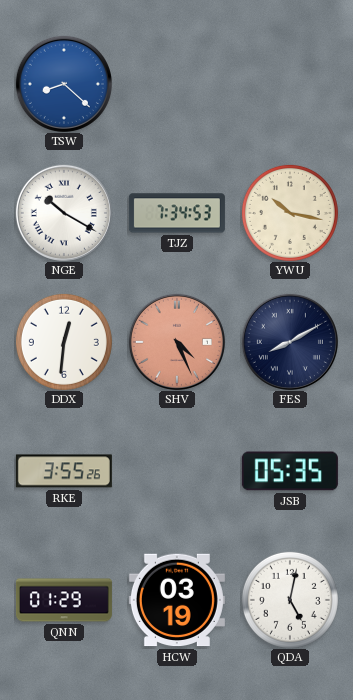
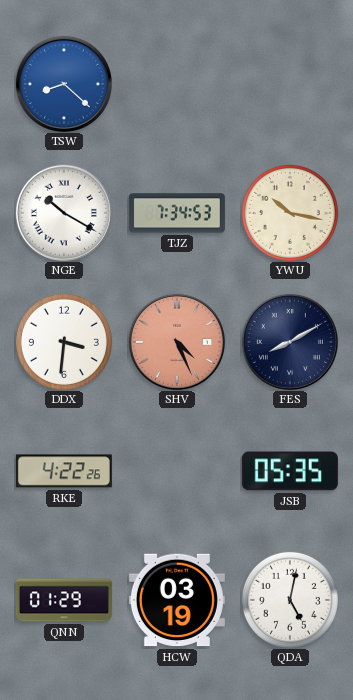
DDX: 12:31 -> 3:31 (64, 342)
RKE: 3:55 -> 4:22 (64, 471)
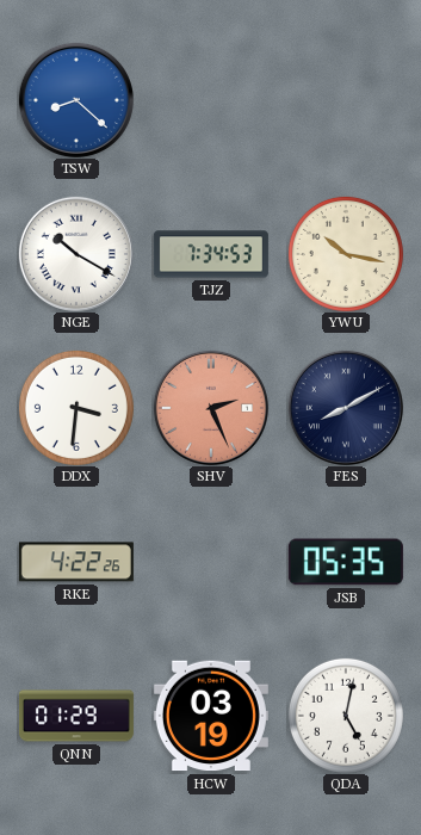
SHV: 4:26 -> 2:26 (211, 408)
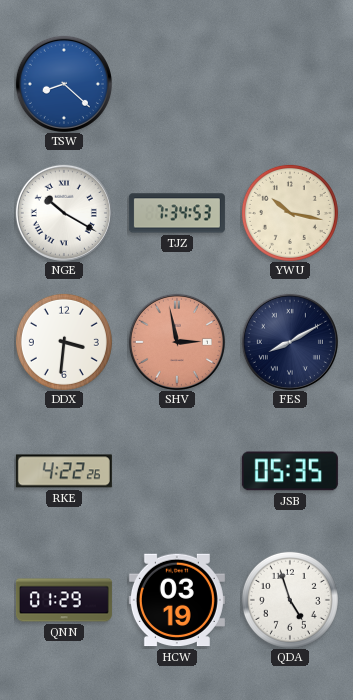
SHV: 2:26 -> 2:58 (177, 342)
QDA: 5:02 -> 4:57 (290, 600)
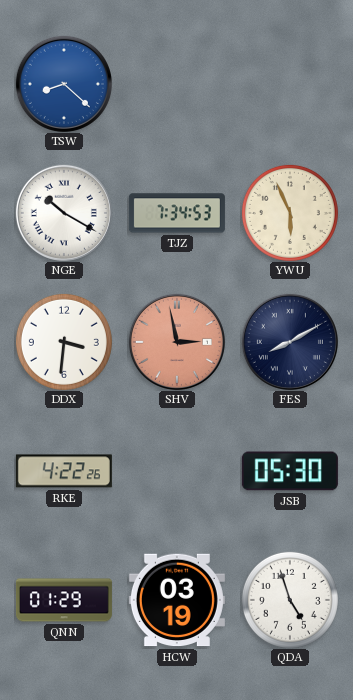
YWU: 10:17 -> 5:56 (290, 213)
JSB: 05:35 -> 05:30 (290, 471)
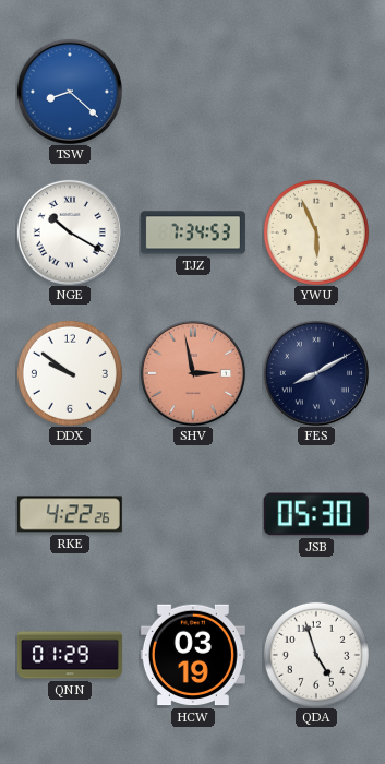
DDX: 3:31 -> 9:51 (70, 373)
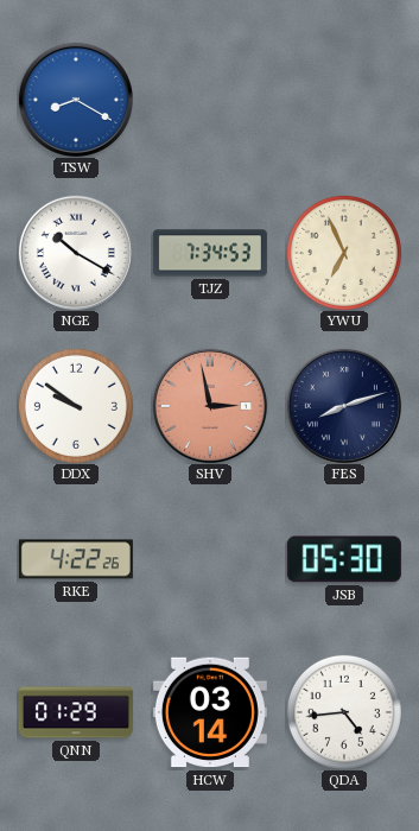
TSW: 8:22 -> 8:20 (76, 100)
YWU: 5:56 -> 6:56 (344, 253)
FES: 8:10 -> 8:12 (344, 406)
HCW: 03:19 -> 03:14 (210, 712)
QDA: 4:57 -> 4:44 (344, 712)
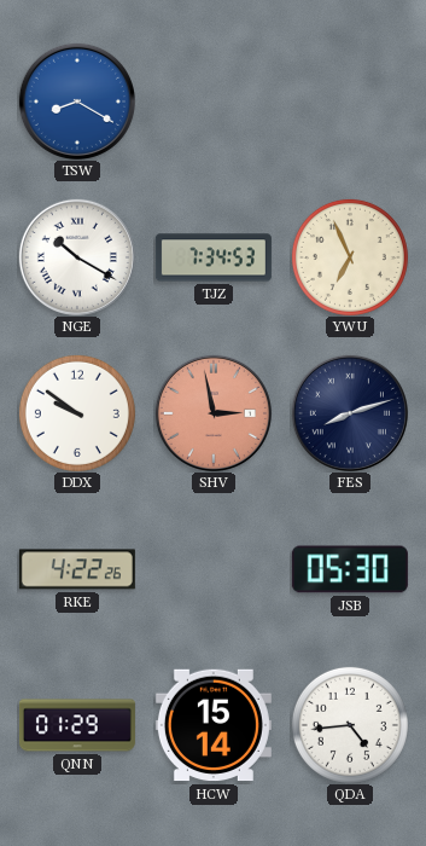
HCW: 03:14 -> 15:14 (214, 725)
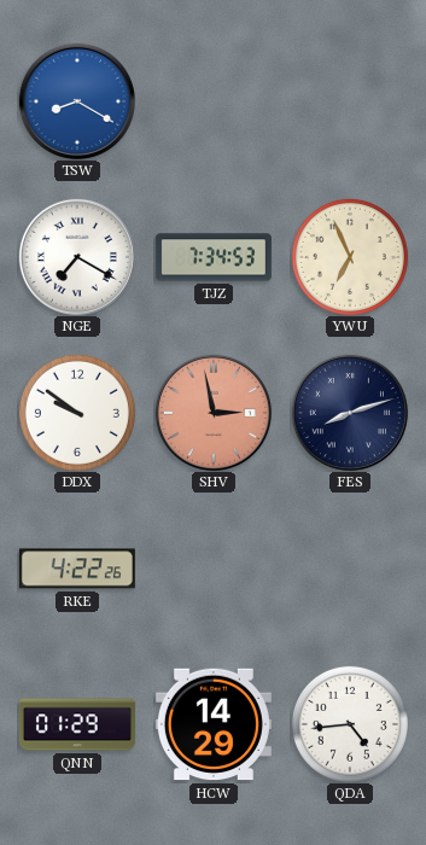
NGE: 10:20 -> 7:20 (77, 257)
JSB: 05:30 -> none (350, 569)
HCW: 15:14 -> 14:29 (214, 724)
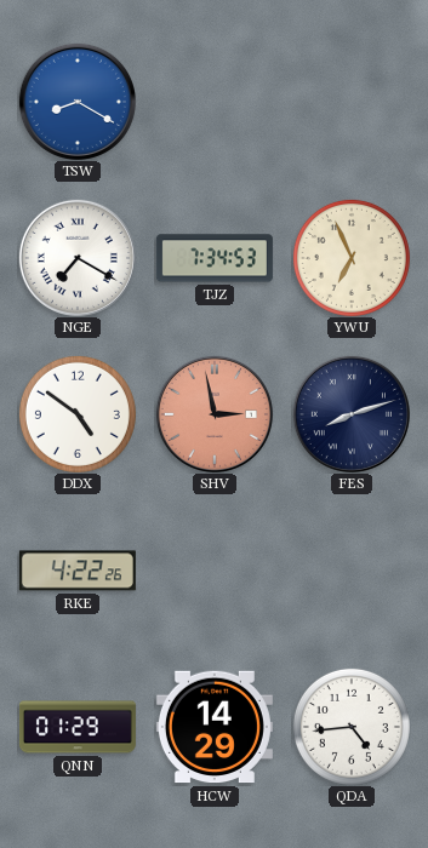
DDX: 9:51 -> 4:51 (78, 414)
